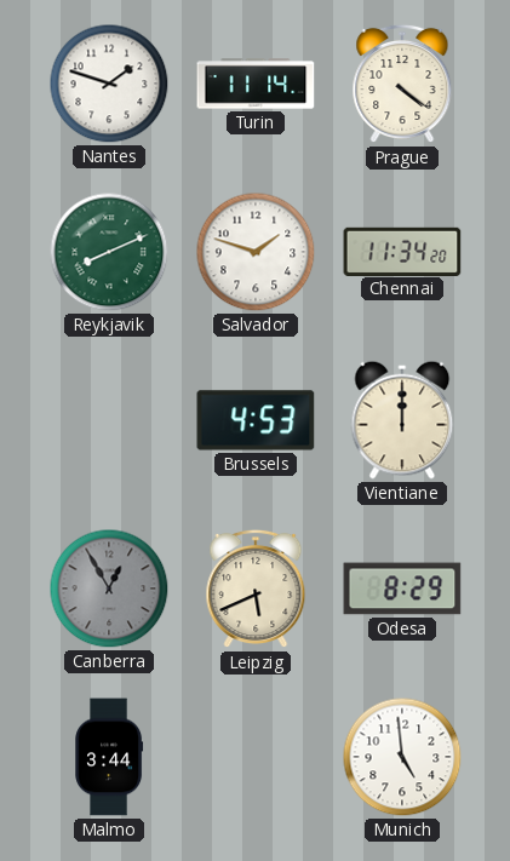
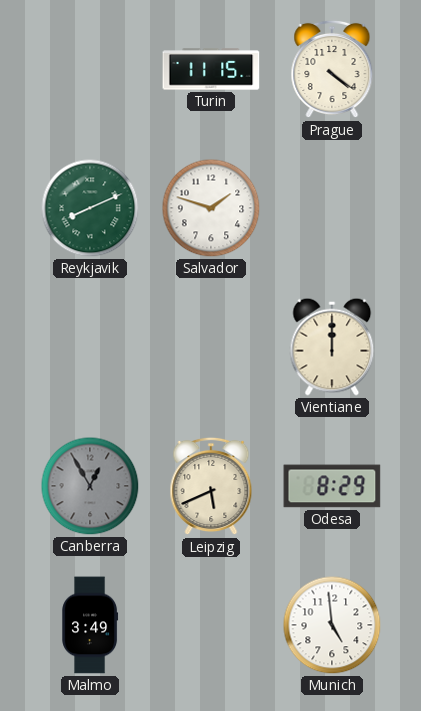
Nantes: 1:48 -> none (109, 84)
Turin: 11:14 -> 11:15 (211, 69)
Chennai: 11:34 -> none (402, 251)
Brussels: 4:53 -> none (256, 420)
Malmo: 3:44 -> 3:49 (90, 625)
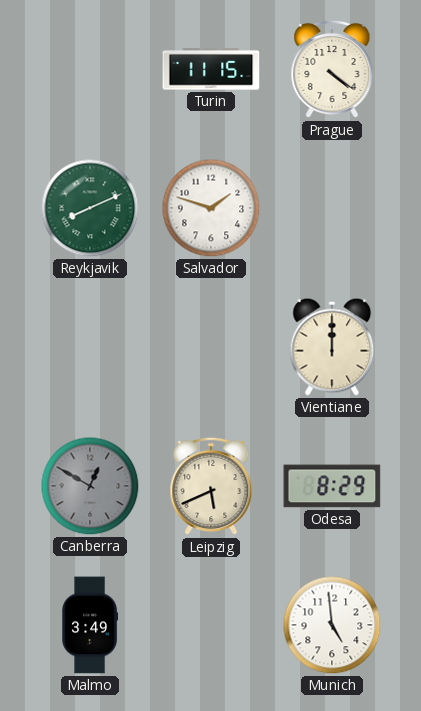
Canberra: 12:55 -> 12:50 (90, 486)
